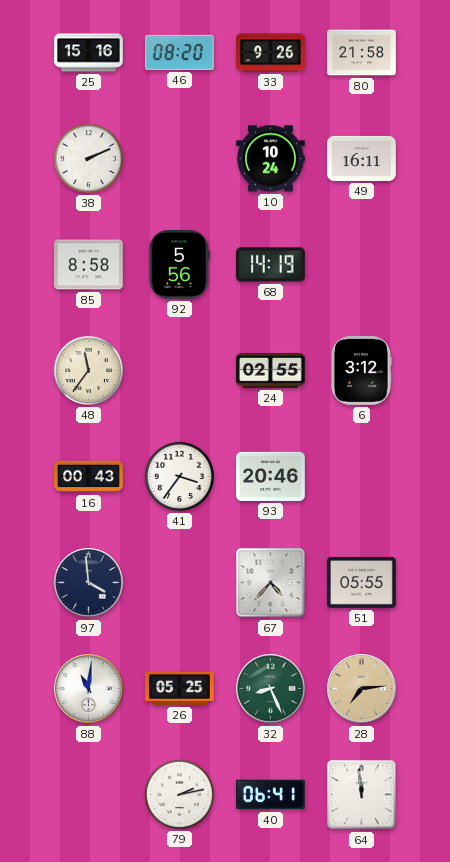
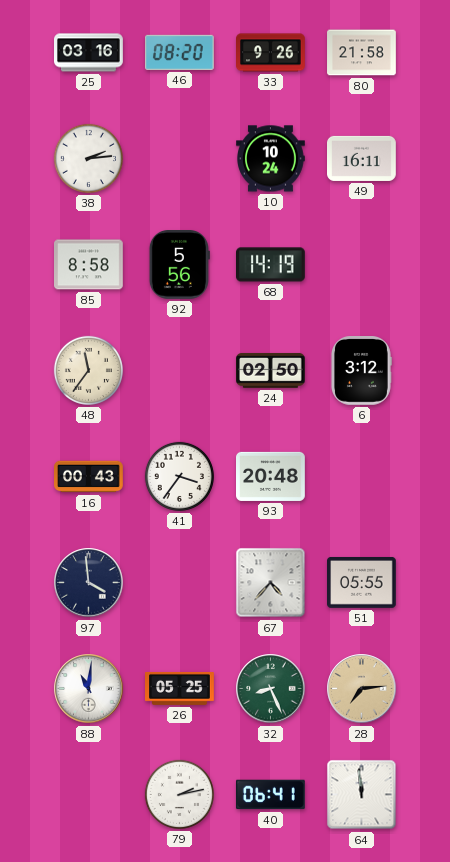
25: 15:16 -> 03:16 (89, 53)
38: 2:11 -> 2:14 (88, 158)
24: 02:55 -> 02:50 (271, 370)
93: 20:46 -> 20:48 (271, 476)
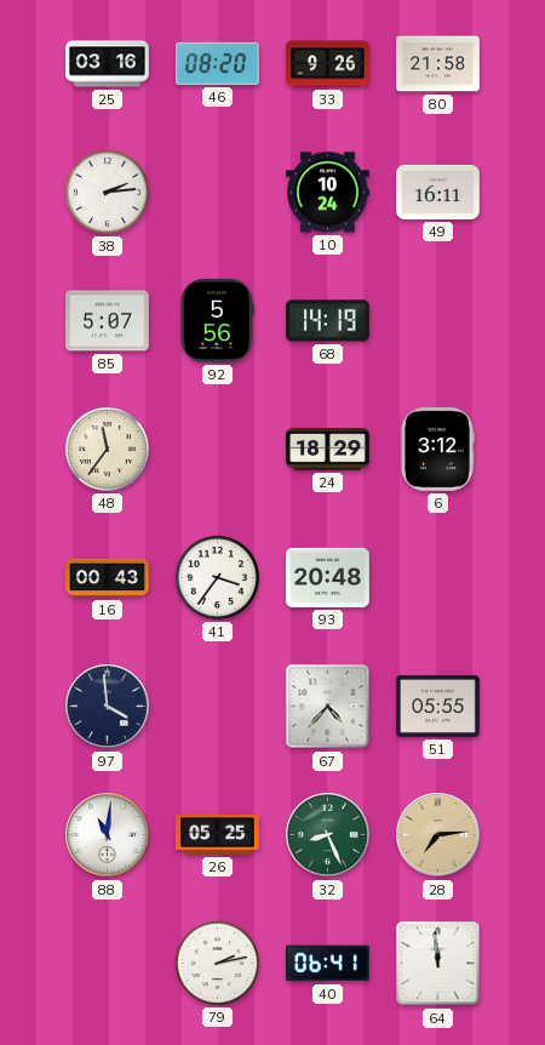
85: 8:58 -> 5:07 (108, 321)
24: 02:50 -> 18:29 (328, 449)
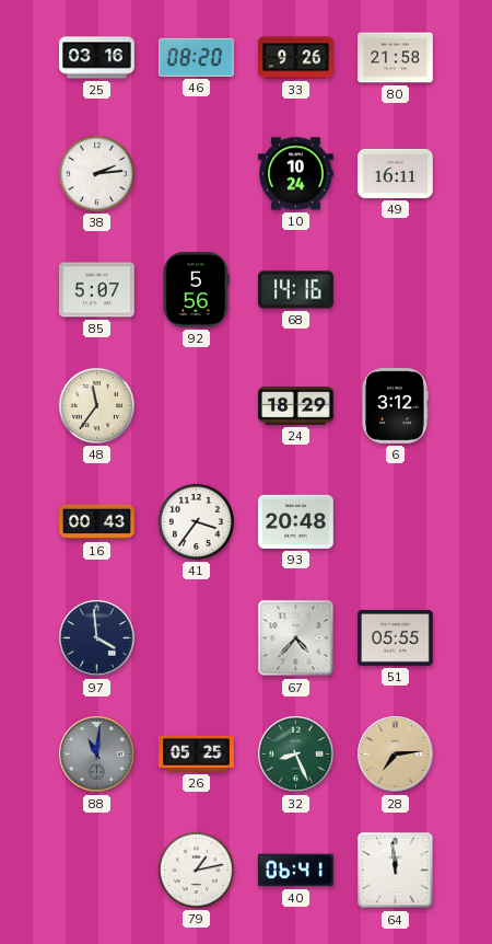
68: 14:19 -> 14:16 (296, 290)
88 dial: white -> grey (97, 755)
79: 2:13 -> 1:13 (196, 870)
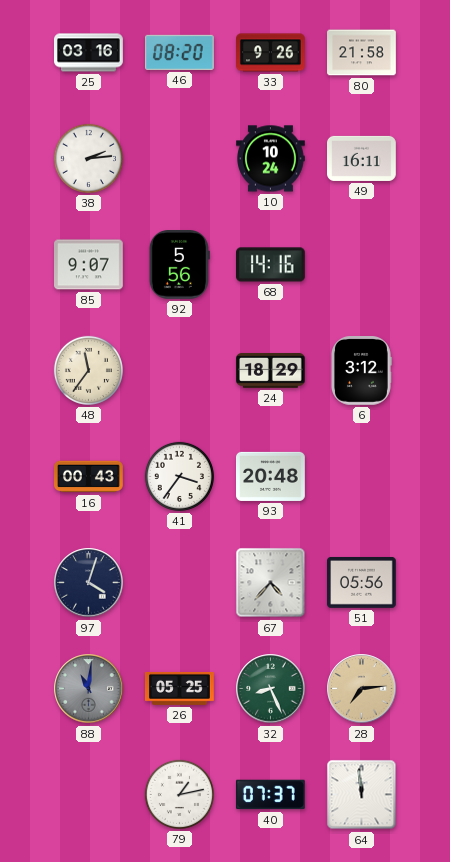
85: 5:07 -> 9:07 (89, 265)
97: 3:59 -> 4:03 (89, 583)
51: 05:55 -> 05:56 (362, 583)
40: 06:41 -> 07:37 (270, 795)
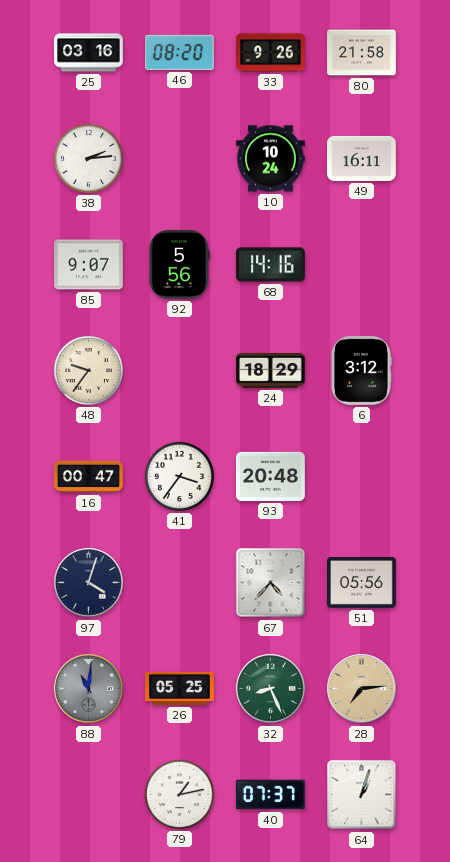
48: 11:36 -> 9:36 (88, 370)
16: 00:43 -> 00:47 (89, 477)
64: 11:59 -> 1:03 (362, 795)
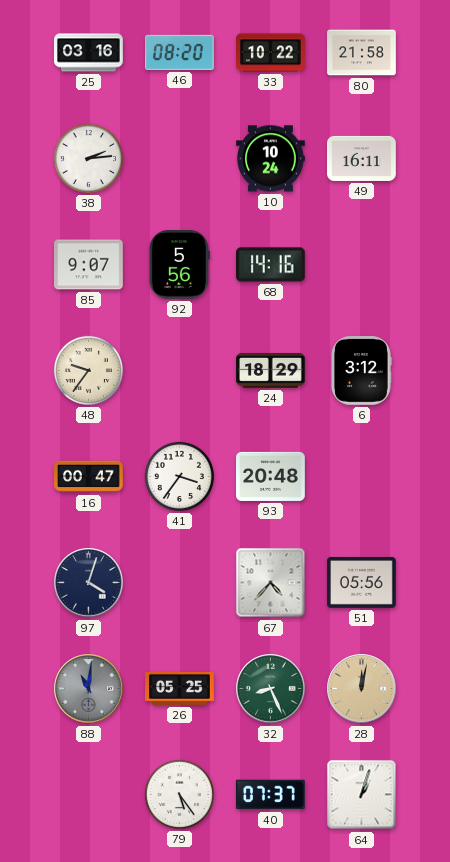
33: 9:26 -> 10:22 (271, 53)
28: 7:14 -> 12:02 (362, 689)
79: 1:13 -> 5:24 (179, 794)
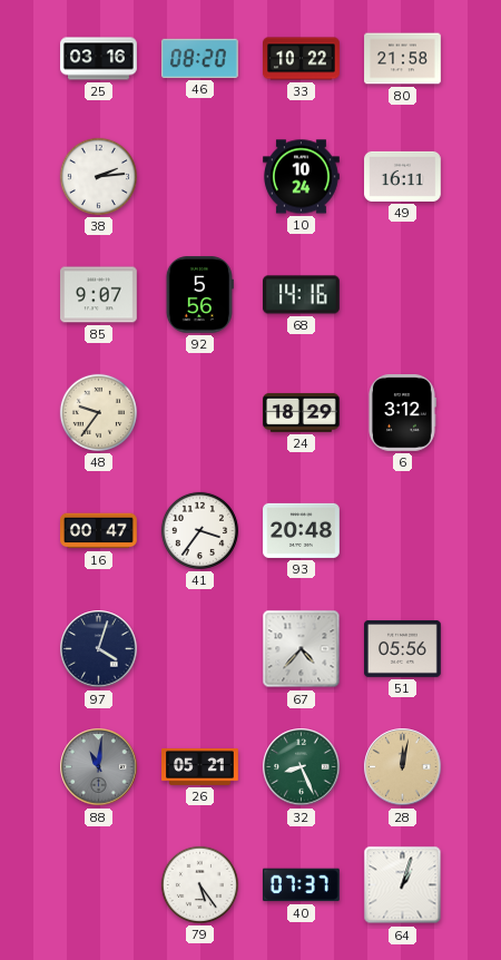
26: 05:25 -> 05:21 (200, 766)
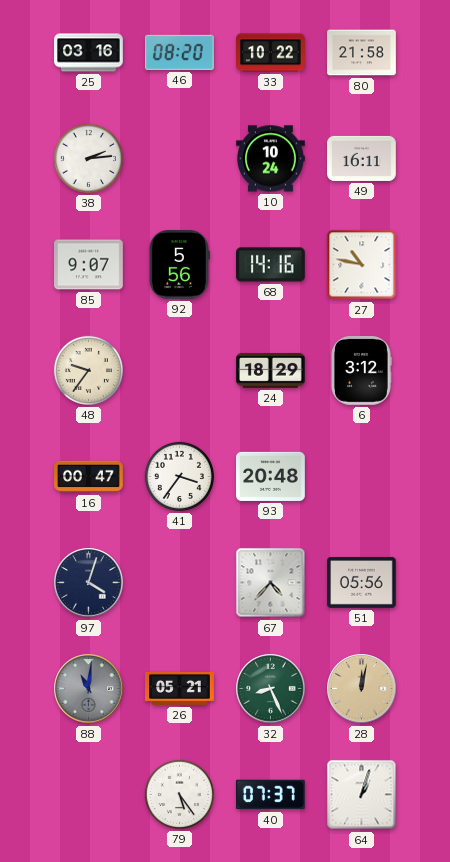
27: none -> 10:47 (362, 265)
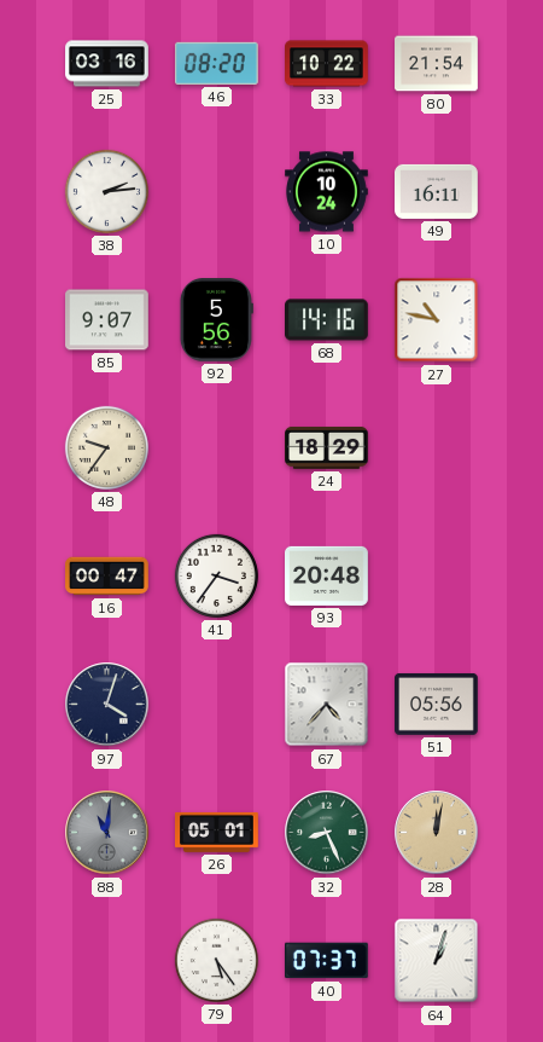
80: 21:58 -> 21:54 (437, 64)
6: 3:12 -> none (361, 371)
26: 05:21 -> 05:01 (217, 832)
